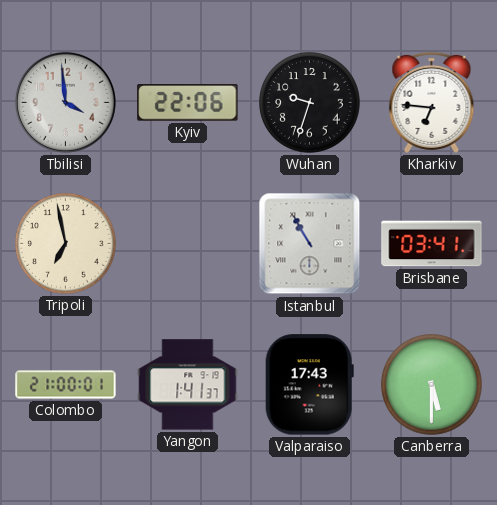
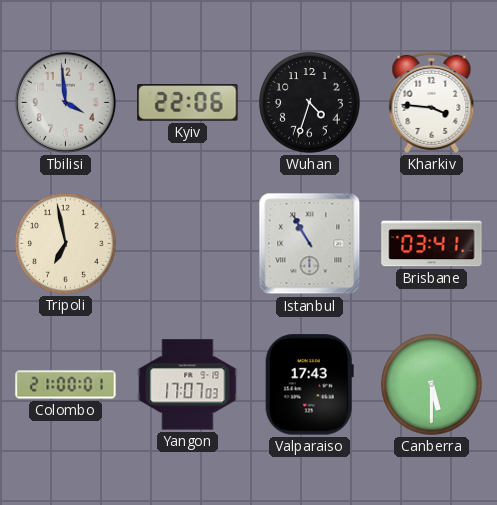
Wuhan: 9:33 -> 4:33 (310, 103)
Kharkiv: 6:46 -> 3:46 (432, 102)
Yangon: 1:41 -> 17:07 (188, 385)
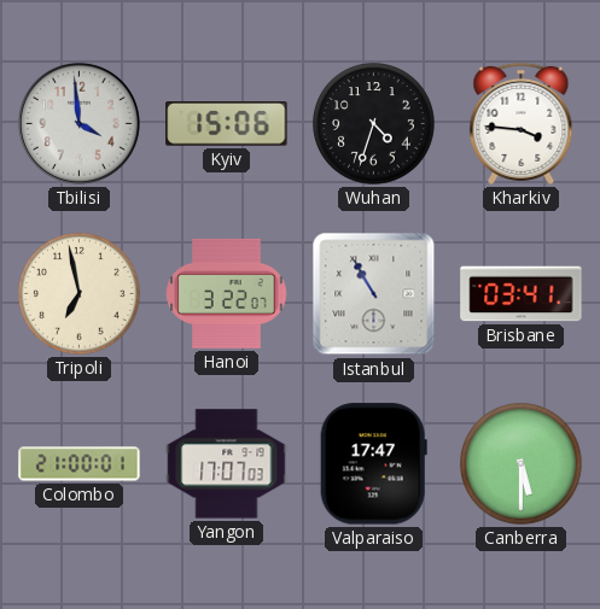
Kyiv: 22:06 -> 15:06 (227, 124)
Hanoi: none -> 3:22 (227, 293)
Valparaiso: 17:43 -> 17:47 (373, 464)
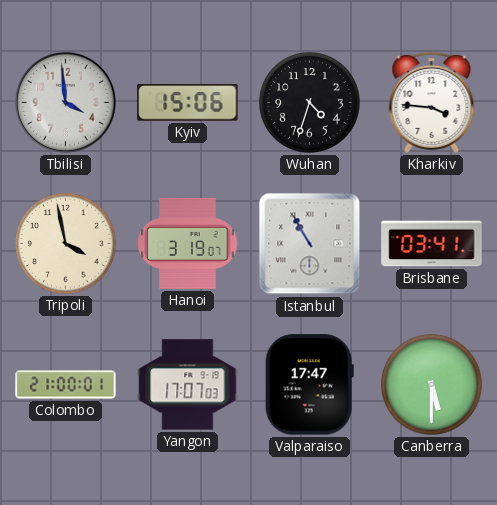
Tripoli: 6:58 -> 3:58 (66, 244)
Hanoi: 3:22 -> 3:19 (188, 243)
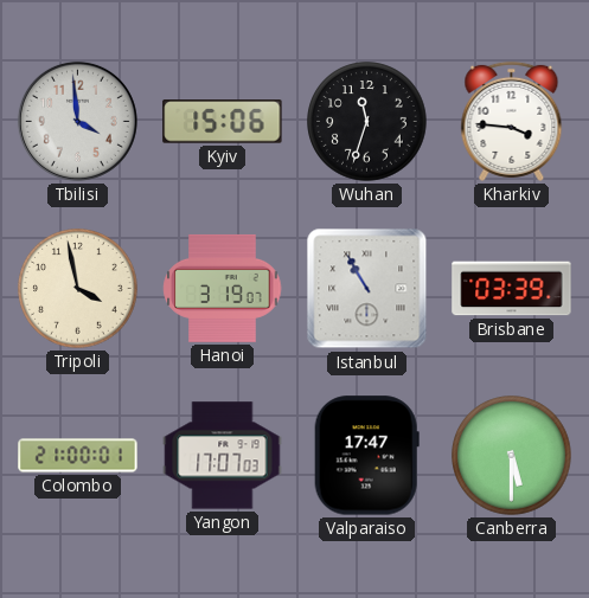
Wuhan: 4:33 -> 11:33 (367, 122)
Brisbane: 03:41 -> 03:39 (512, 289)
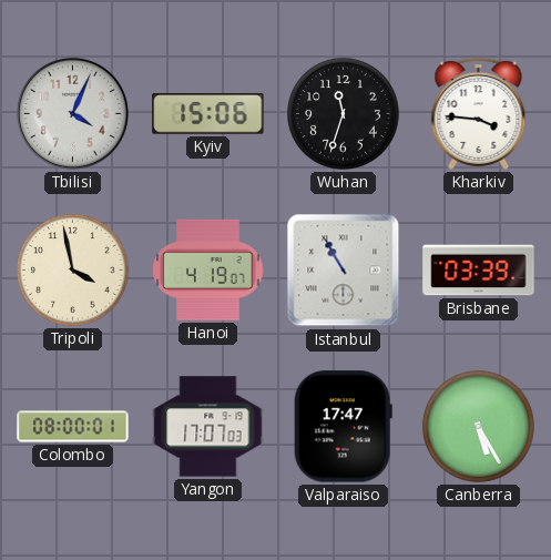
Tbilisi: 3:59 -> 4:04 (72, 113)
Hanoi: 3:19 -> 4:19 (208, 269)
Colombo: 21:00 -> 08:00 (73, 427)
Canberra: 5:30 -> 5:25 (479, 427)
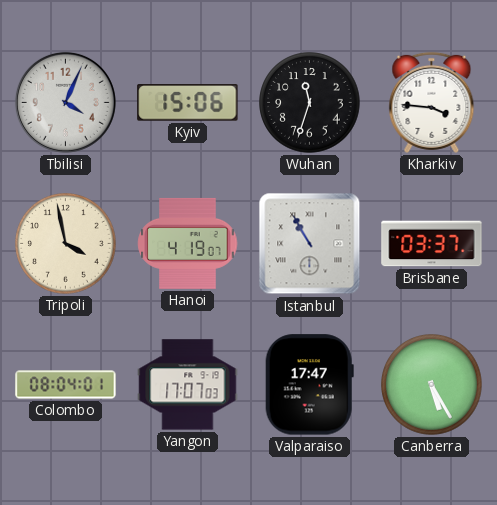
Brisbane: 03:39 -> 03:37 (432, 244)
Colombo: 08:00 -> 08:04 (66, 385)
